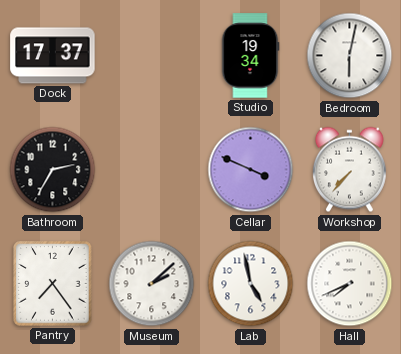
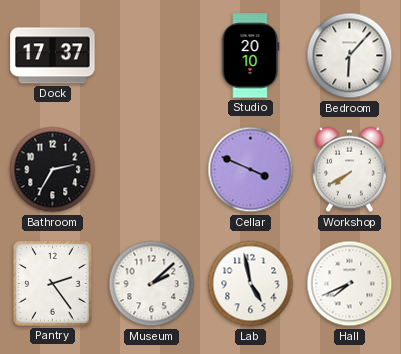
Studio: 19:34 -> 20:10 (250, 56)
Bedroom: 6:02 -> 6:07 (350, 56)
Workshop: 7:37 -> 7:40 (350, 170)
Pantry: 7:24 -> 2:24 (53, 284)
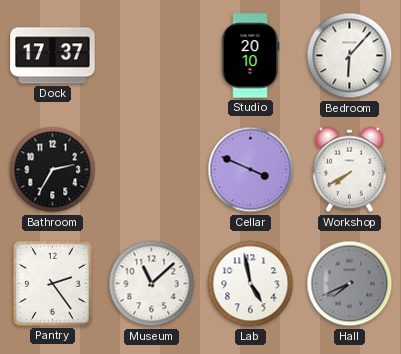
Museum: 2:08 -> 11:08 (152, 284)
Hall dial: white -> grey (350, 284)
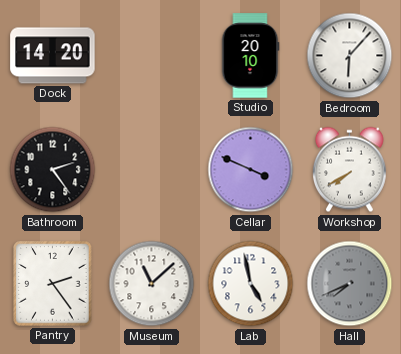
Dock: 17:37 -> 14:20 (53, 56)
Bathroom: 2:35 -> 2:24 (53, 170)
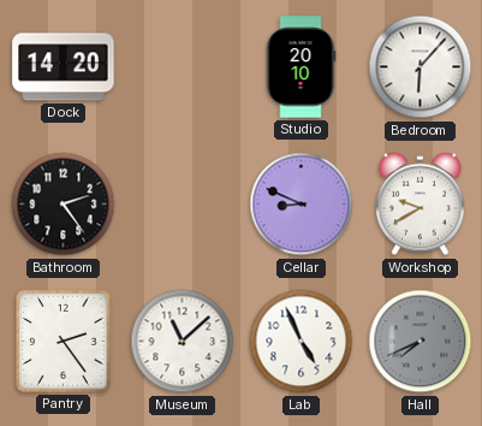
Cellar: 3:49 -> 8:49 (302, 205)
Workshop: 7:40 -> 9:40 (421, 205)
Lab: 4:58 -> 4:56 (302, 342)
